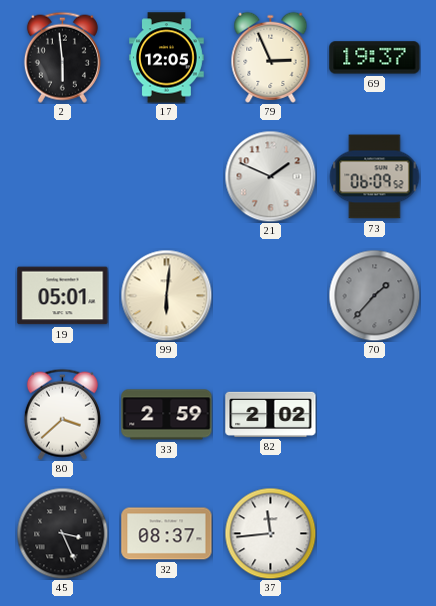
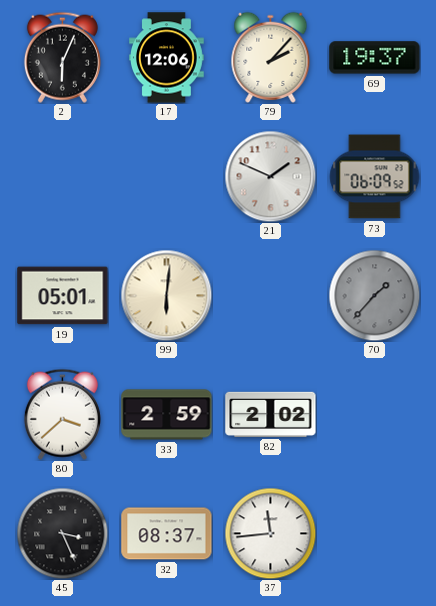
2: 5:59 -> 6:04 (62, 57)
17: 12:05 -> 12:06 (167, 58)
79: 2:56 -> 2:07 (271, 57)
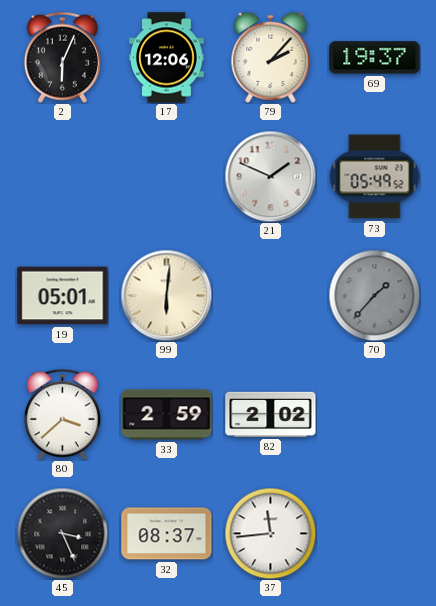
73: 06:09 -> 05:49 (375, 177)
